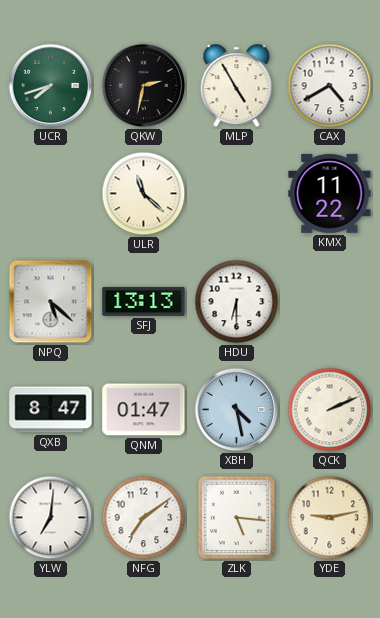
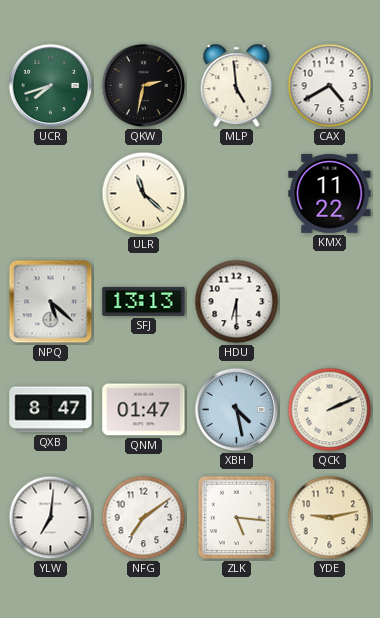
MLP: 4:55 -> 4:59 (237, 86)
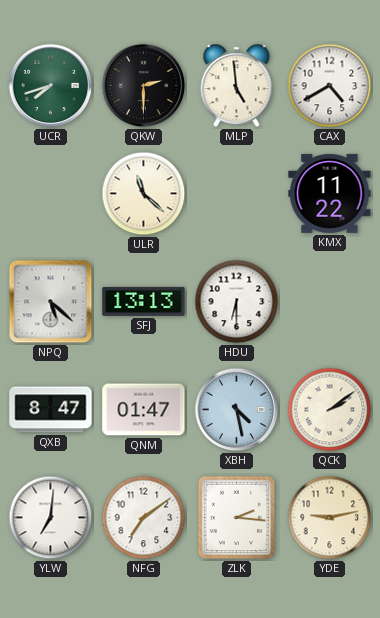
QKW: 2:32 -> 2:30 (144, 86)
QCK: 2:11 -> 2:09 (330, 410)
ZLK: 5:16 -> 2:16 (237, 518)
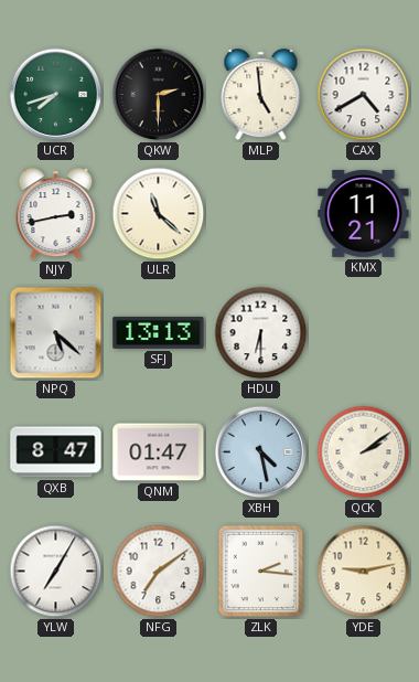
NJY: none -> 2:43 (56, 214)
KMX: 11:22 -> 11:21 (364, 213)
YLW: 7:01 -> 7:05 (56, 572)
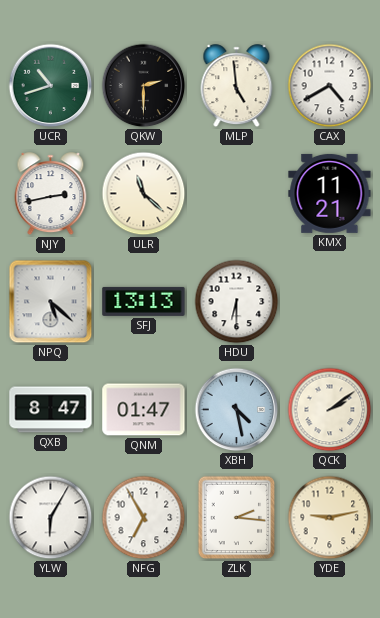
UCR: 7:42 -> 10:42 (51, 86)
YLW: 7:05 -> 6:05 (51, 518)
NFG: 7:09 -> 6:55 (144, 518)
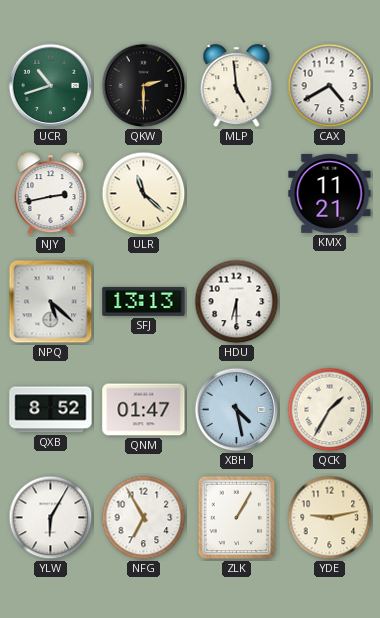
QXB: 8:47 -> 8:52 (51, 410)
QCK: 2:09 -> 1:35 (330, 410)
ZLK: 2:16 -> 1:05 (237, 518)
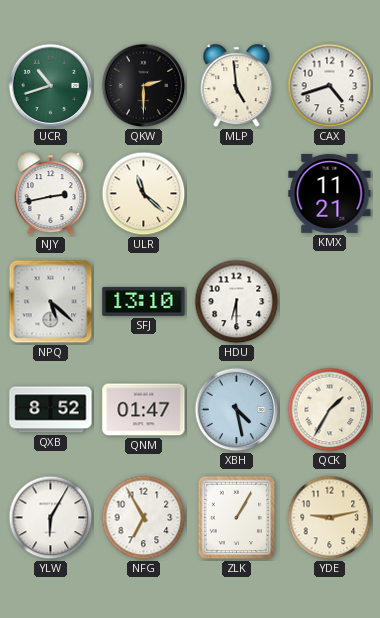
CAX: 4:40 -> 4:42 (330, 86)
SFJ: 13:13 -> 13:10 (144, 301)
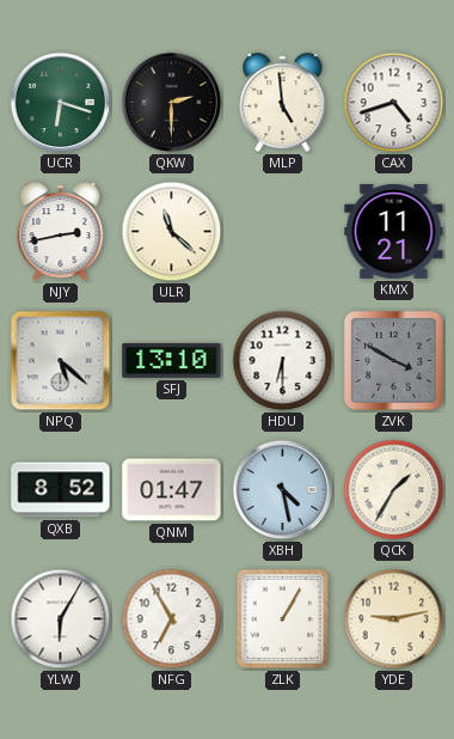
UCR: 10:42 -> 6:18 (61, 103)
ZVK: none -> 3:50 (394, 361)
